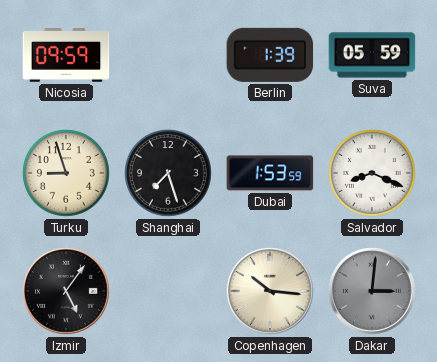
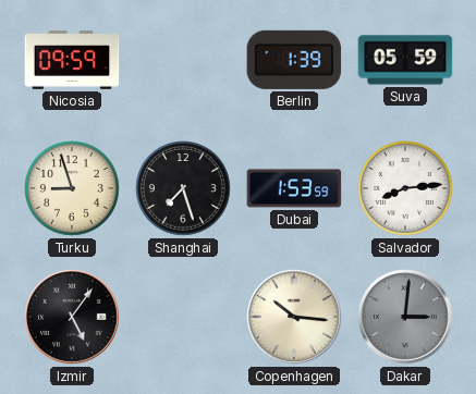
Salvador: 8:19 -> 8:14 (406, 189)
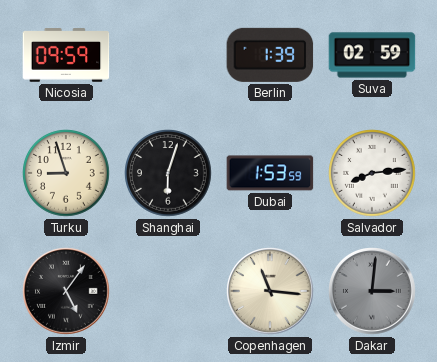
Suva: 05:59 -> 02:59 (372, 55)
Shanghai: 7:27 -> 6:03 (169, 174)
Copenhagen: 10:16 -> 11:16 (270, 291)
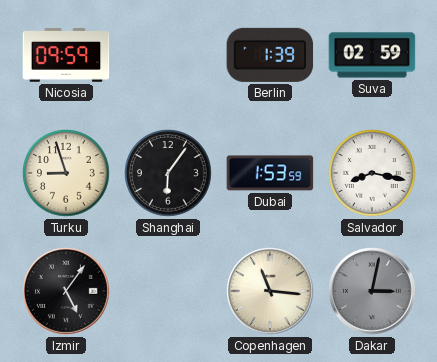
Shanghai: 6:03 -> 6:06 (169, 174)
Salvador: 8:14 -> 8:17 (373, 174)
Dakar: 3:01 -> 3:02 (372, 291)
